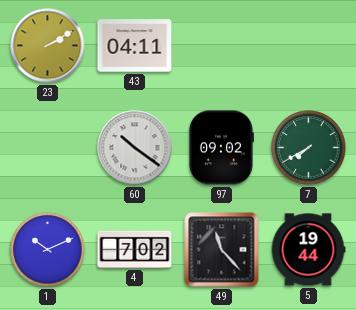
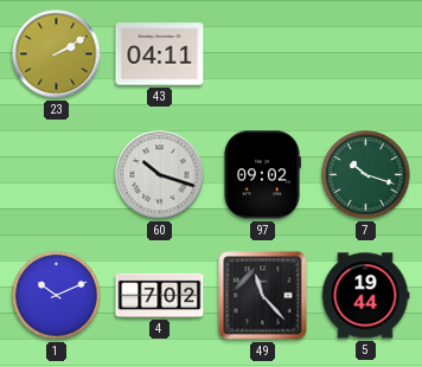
60: 10:21 -> 10:18 (160, 175)
7: 7:40 -> 10:18 (366, 175)
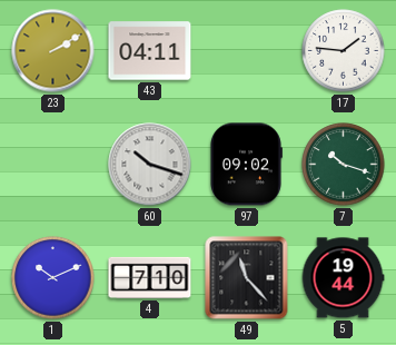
17: none -> 1:46 (344, 51)
4: 7:02 -> 7:10 (150, 277)
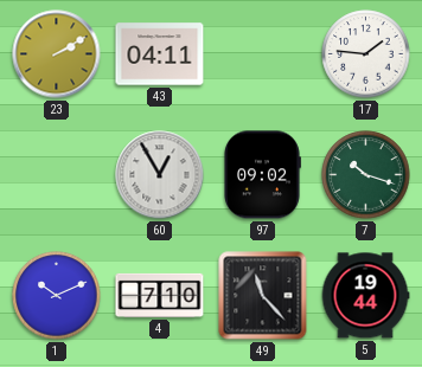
60: 10:18 -> 12:55 (160, 175)
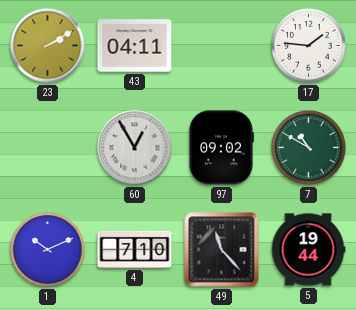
7: 10:18 -> 10:50 (309, 148)
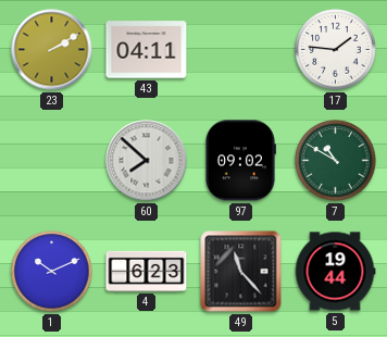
60: 12:55 -> 7:52 (147, 161)
4: 7:10 -> 6:23 (147, 271)
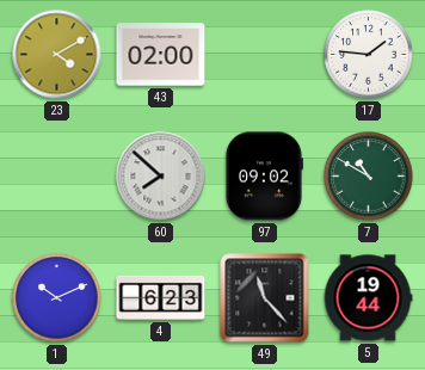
23: 2:10 -> 4:10 (57, 55)
43: 04:11 -> 02:00 (161, 55)
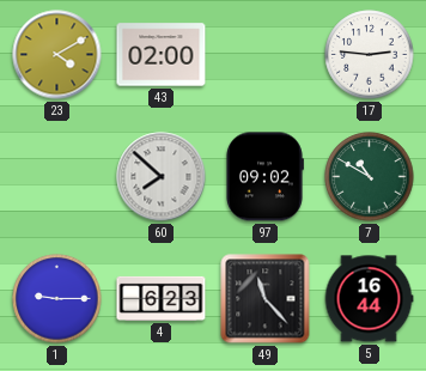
17: 1:46 -> 2:46 (370, 55)
1: 10:11 -> 9:15 (57, 299)
5: 19:44 -> 16:44 (369, 299)
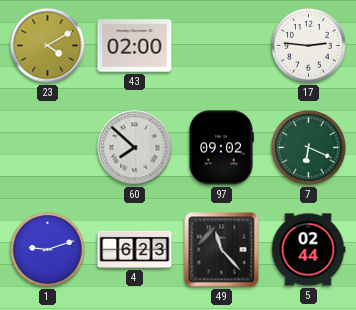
7: 10:50 -> 6:19 (309, 148)
1: 9:15 -> 9:12 (48, 250)
5: 16:44 -> 02:44 (308, 250)
